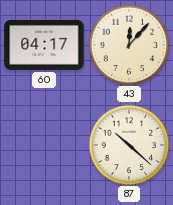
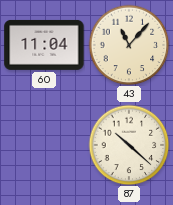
60: 04:17 -> 11:04 (44, 45)
43: 12:07 -> 11:07 (129, 45)
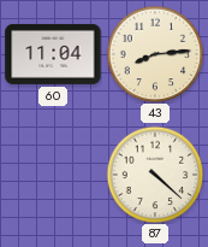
43: 11:07 -> 8:14 (155, 54)
87: 10:22 -> 4:22 (155, 175)
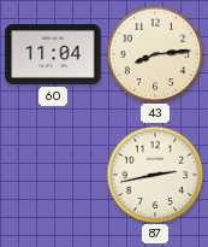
87: 4:22 -> 2:43 (155, 175)
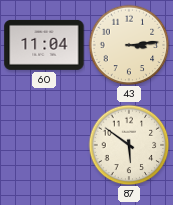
43: 8:14 -> 3:14 (129, 45)
87: 2:43 -> 5:51 (129, 145)
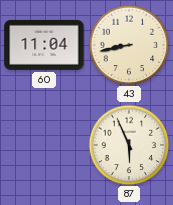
43: 3:14 -> 8:43 (129, 45)
87: 5:51 -> 5:56 (129, 145)
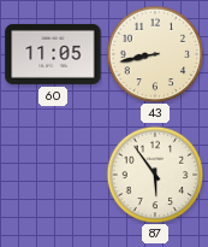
60: 11:04 -> 11:05 (53, 54)
87: 5:56 -> 5:54 (155, 175)
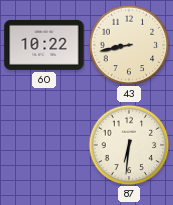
60: 11:05 -> 10:22 (44, 45)
87: 5:54 -> 6:31 (129, 145)
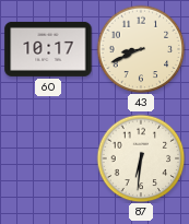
60: 10:22 -> 10:17 (48, 49)
43: 8:43 -> 8:41 (141, 49)
